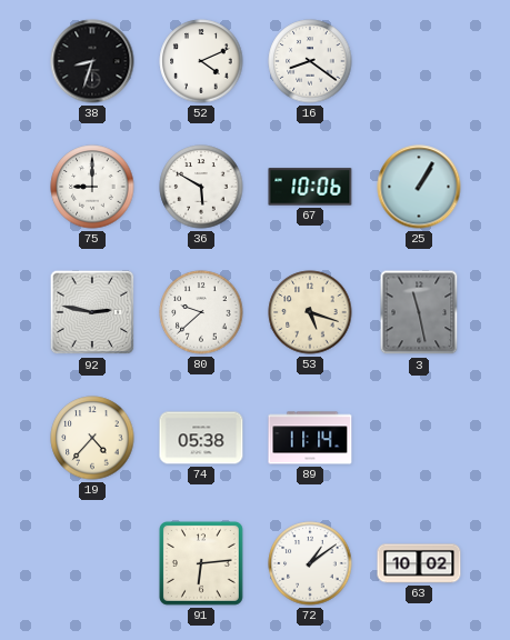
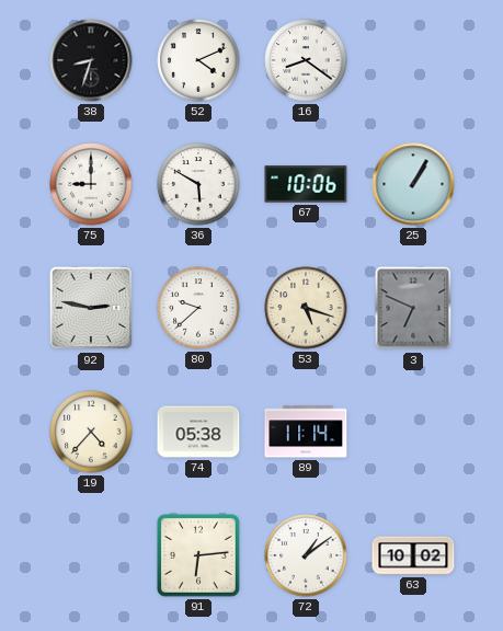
3: 11:28 -> 6:49 (413, 308)
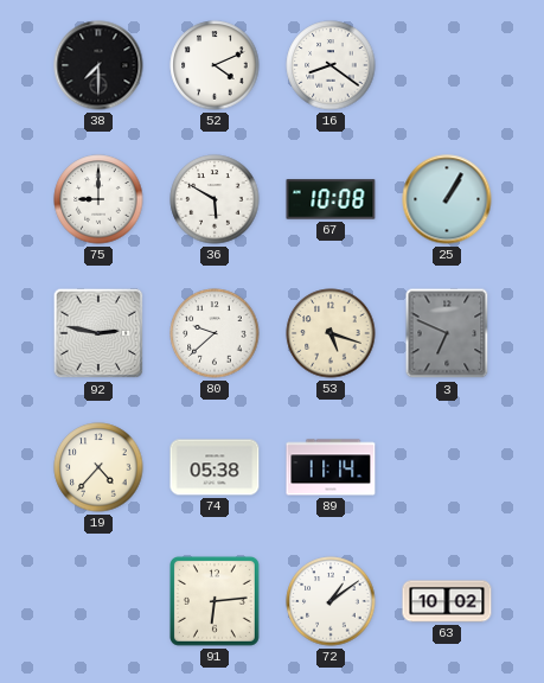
38: 8:33 -> 7:30 (98, 65)
67: 10:06 -> 10:08 (331, 199)
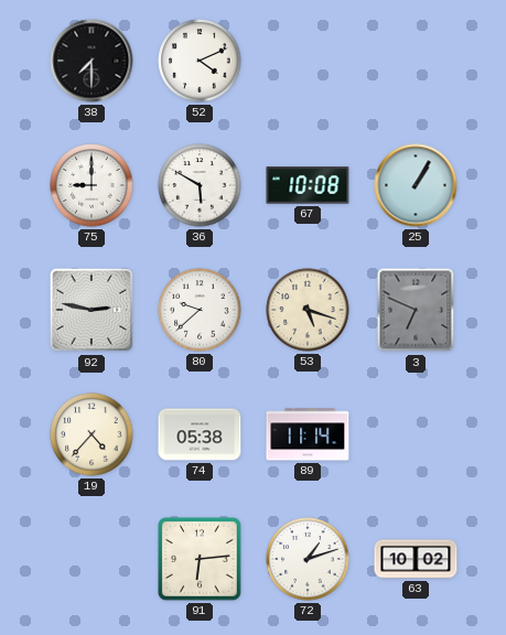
16: 8:21 -> none (331, 65)
72: 1:09 -> 1:12 (308, 559)
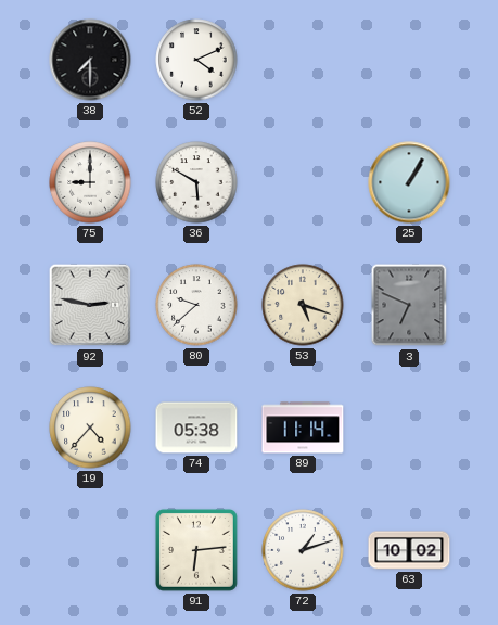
67: 10:08 -> none (308, 185)
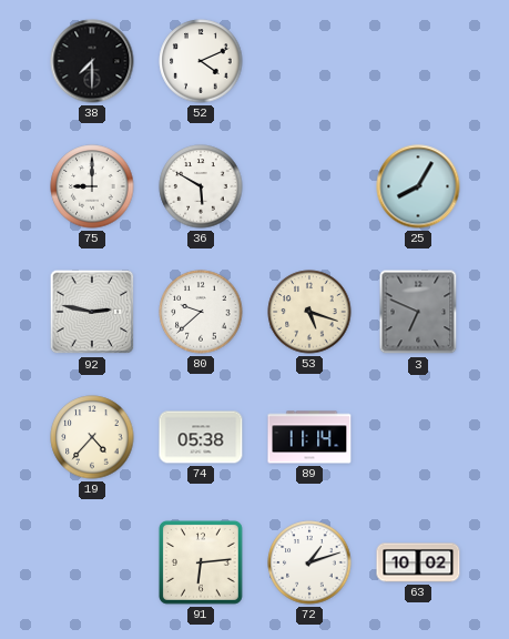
25: 1:05 -> 8:05 (418, 186)
